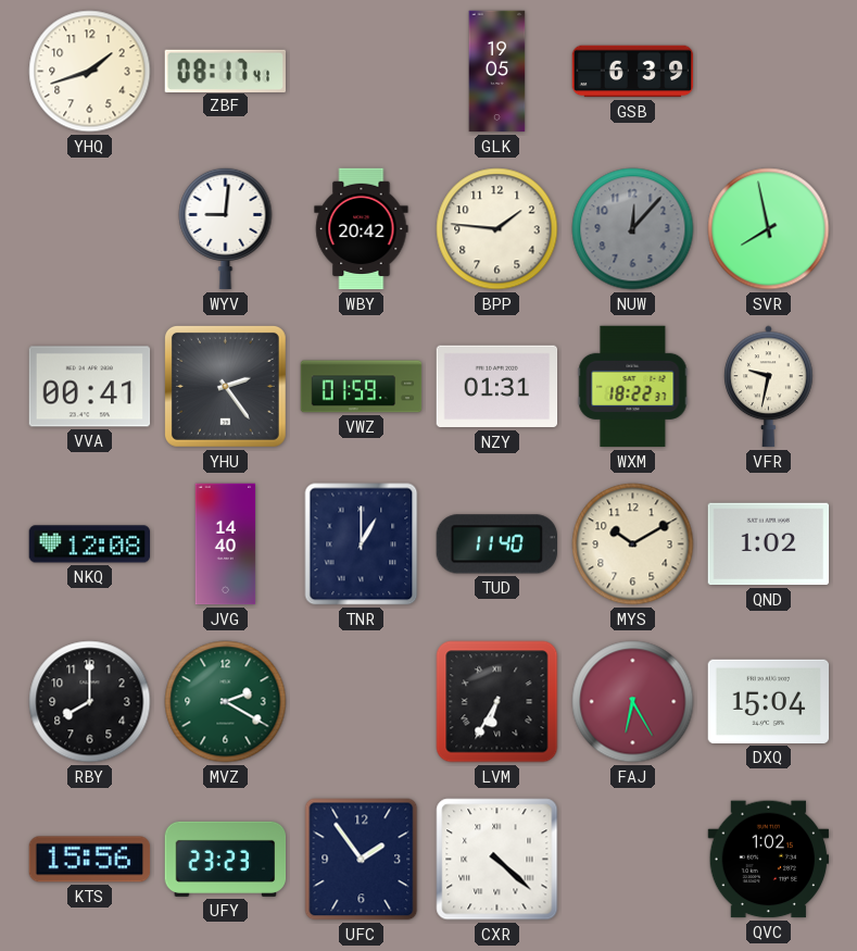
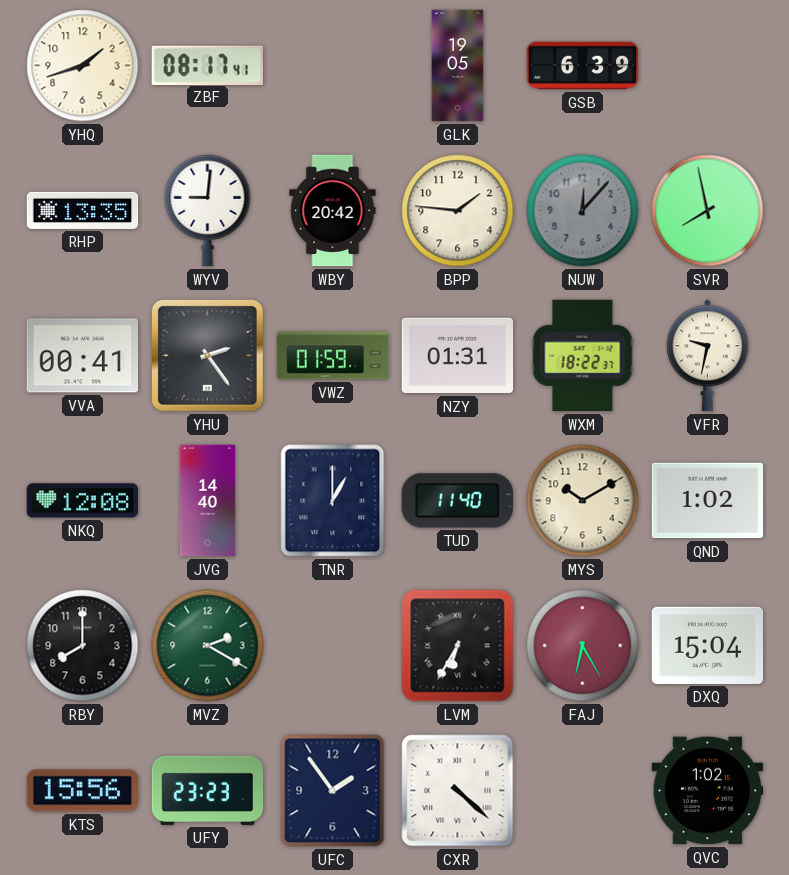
RHP: none -> 13:35 (83, 210)
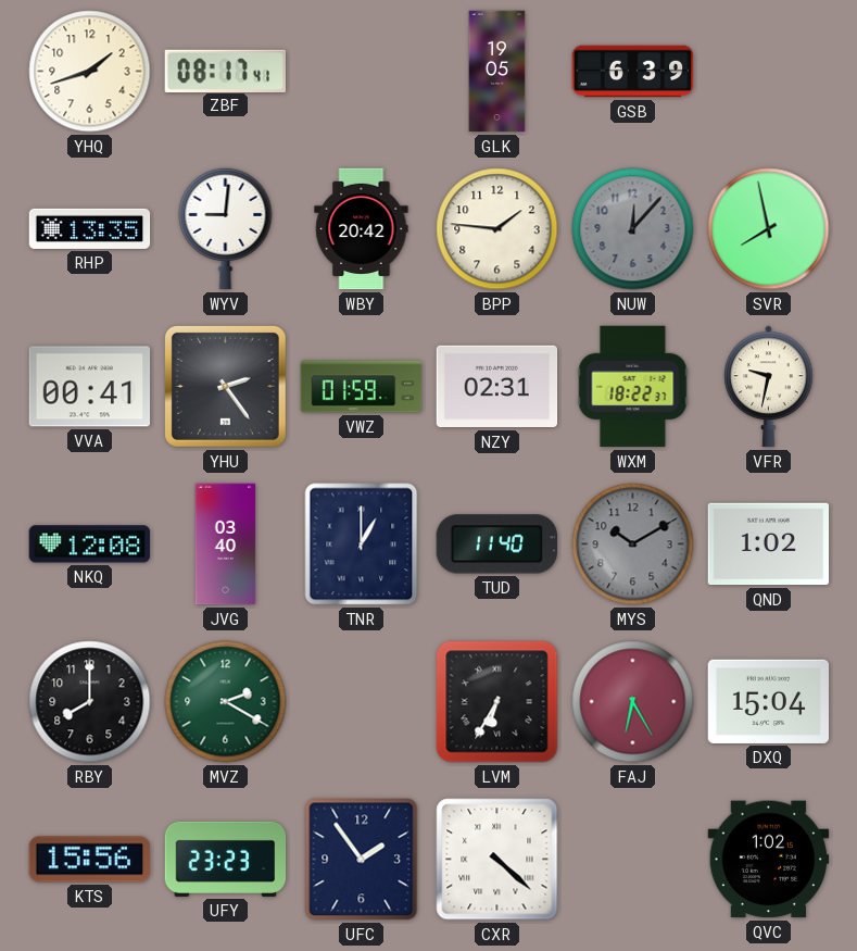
NZY: 01:31 -> 02:31 (497, 387)
JVG: 14:40 -> 03:40 (226, 545)
MYS dial: cream -> grey (633, 545)
